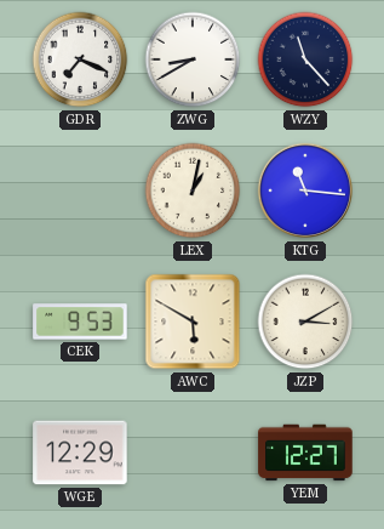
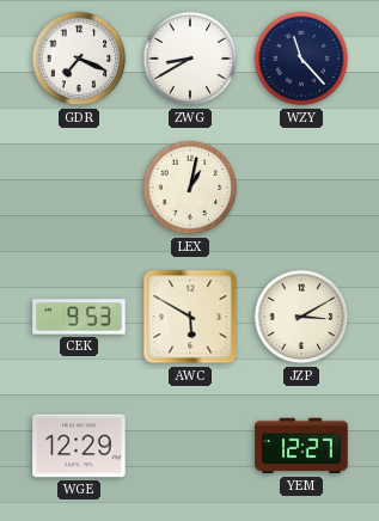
KTG: 11:16 -> none (305, 190)
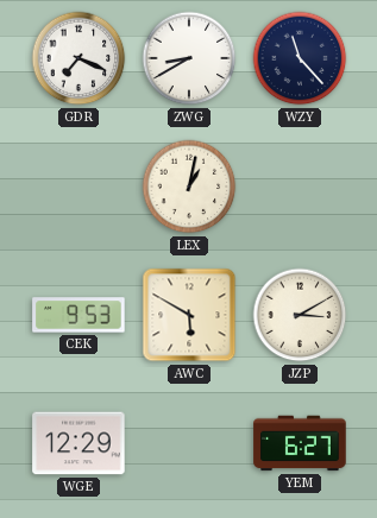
YEM: 12:27 -> 6:27 (300, 443)
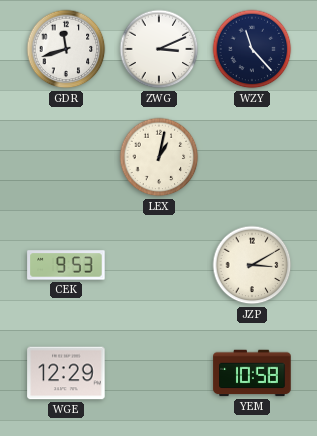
GDR: 7:19 -> 11:42 (66, 49)
ZWG: 8:40 -> 3:11 (159, 49)
AWC: 5:50 -> none (189, 315)
YEM: 6:27 -> 10:58 (252, 373)
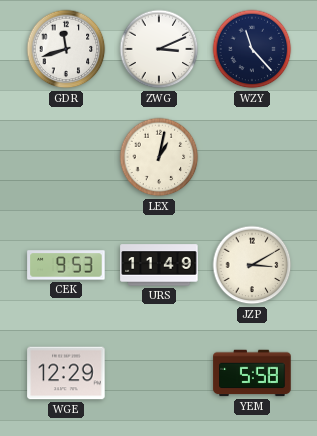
URS: none -> 11:49 (159, 265)
YEM: 10:58 -> 5:58 (252, 373)
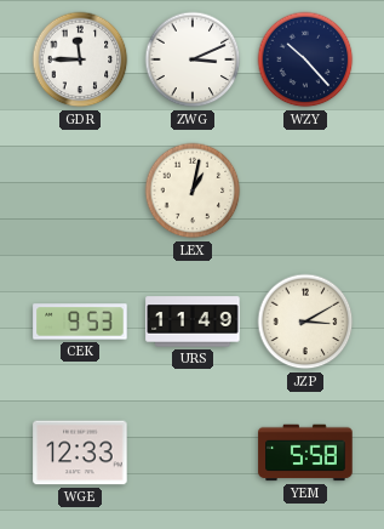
GDR: 11:42 -> 11:45 (80, 59)
WZY: 11:23 -> 10:23 (305, 59)
WGE: 12:29 -> 12:33 (80, 453)
